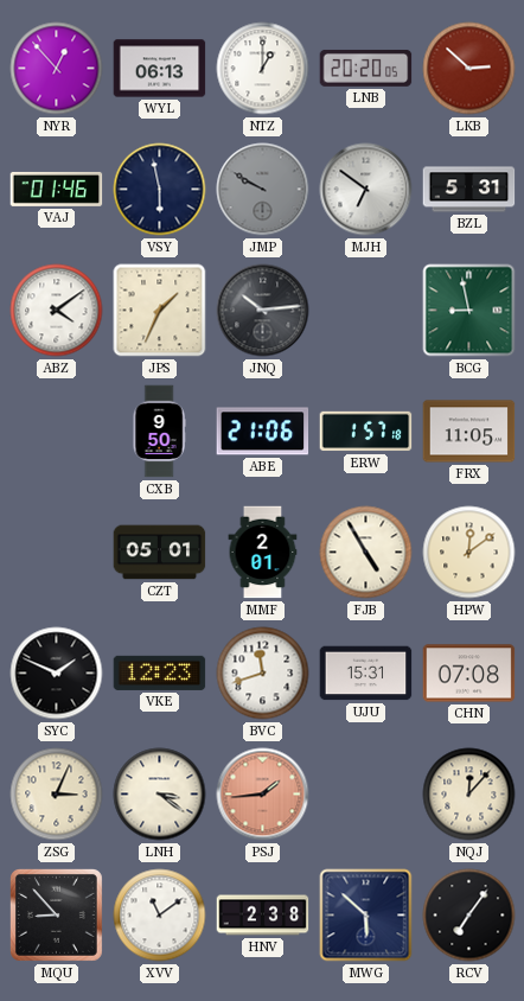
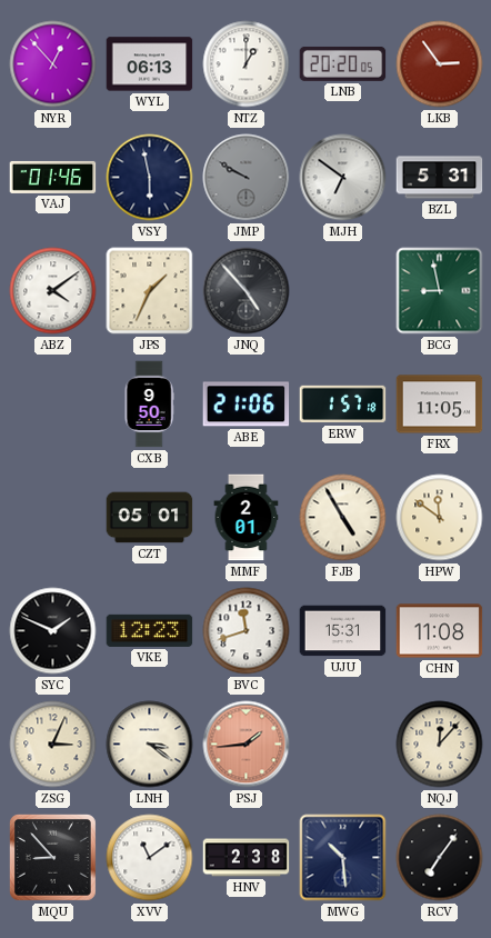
LKB: 2:52 -> 2:54 (440, 64)
JNQ: 10:14 -> 4:53 (247, 291)
HPW: 12:09 -> 11:51 (440, 518)
CHN: 07:08 -> 11:08 (440, 631)
MWG: 5:52 -> 10:29 (343, 858)
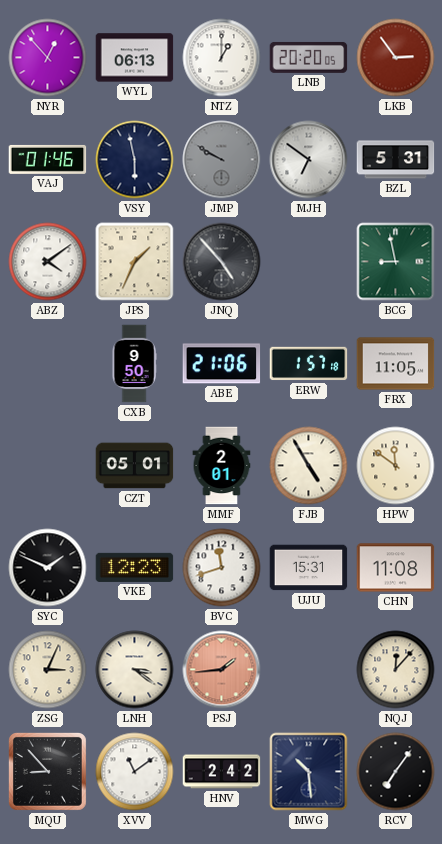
HNV: 2:38 -> 2:42 (222, 772)
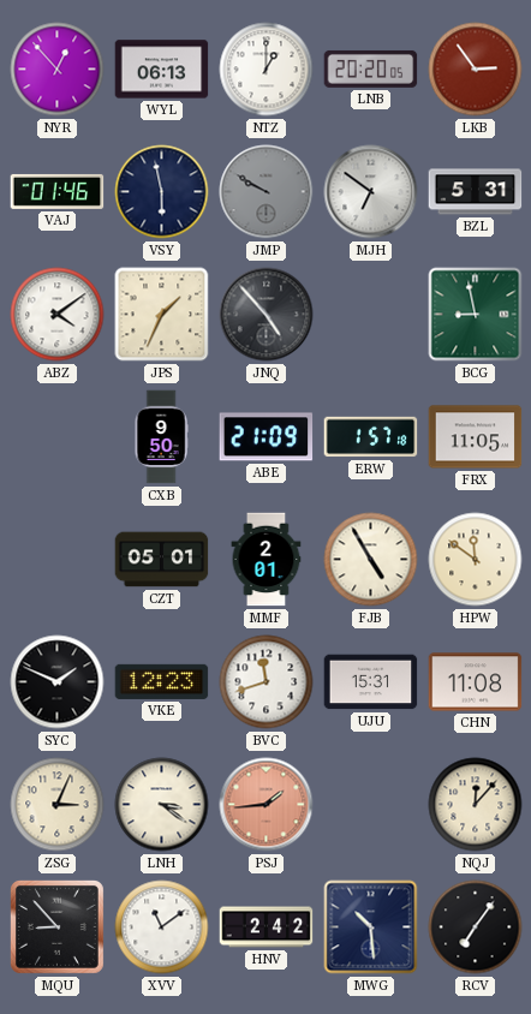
ABE: 21:06 -> 21:09 (267, 437)
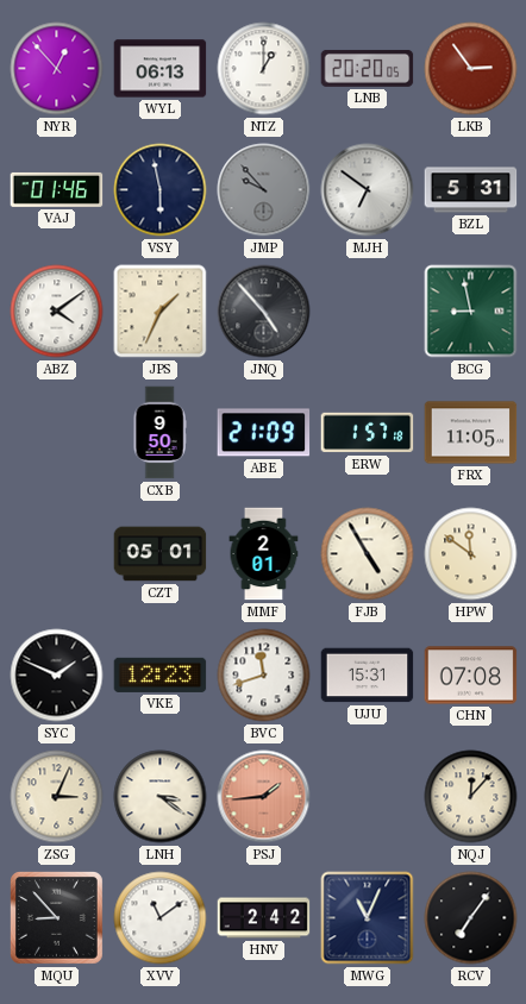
JMP: 9:50 -> 9:53 (264, 190)
CHN: 11:08 -> 07:08 (471, 676)
MWG: 10:29 -> 11:04 (368, 918)
